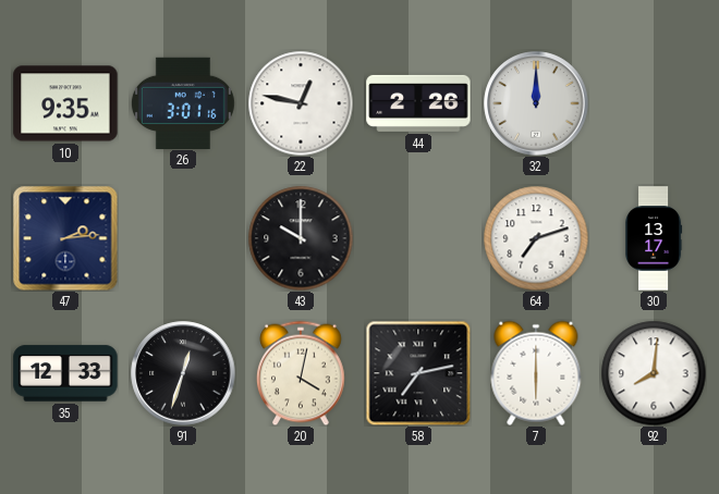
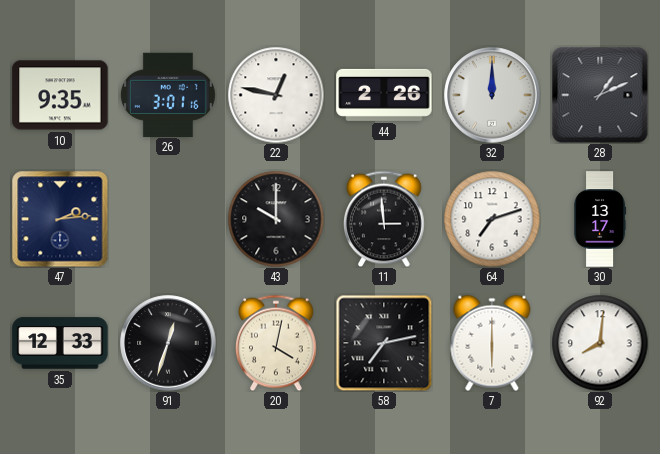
28: none -> 1:11 (600, 95)
11: none -> 2:59 (385, 219)
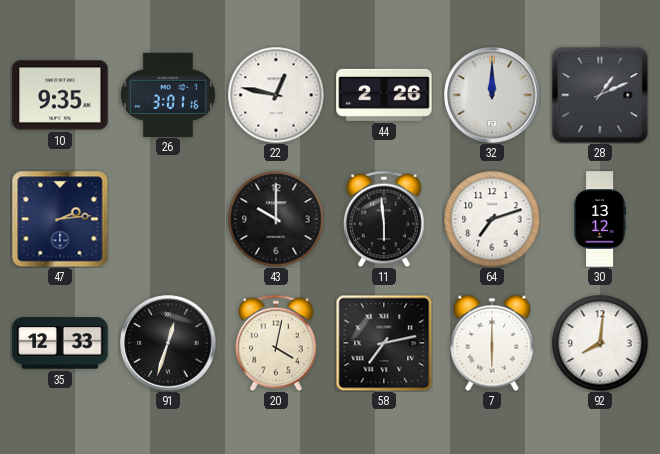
11: 2:59 -> 5:59 (385, 219)
30: 13:17 -> 13:12 (600, 219)
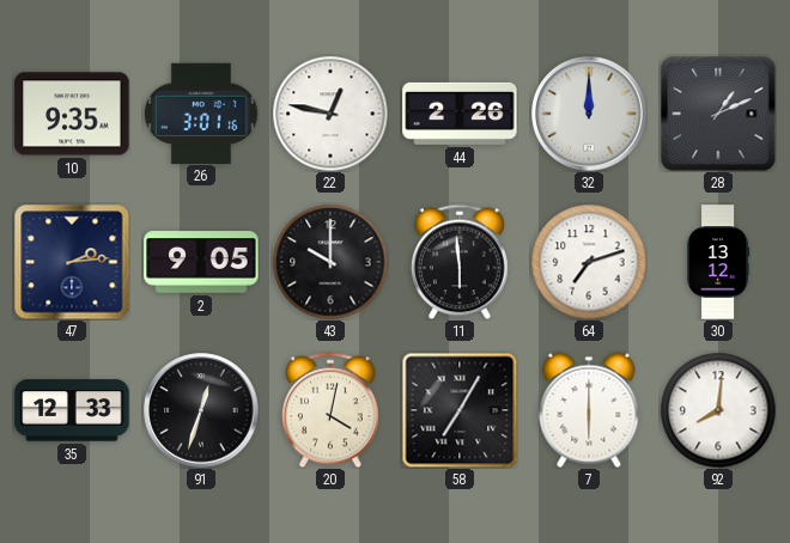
2: none -> 9:05 (201, 262)
58: 7:13 -> 7:05 (460, 410)
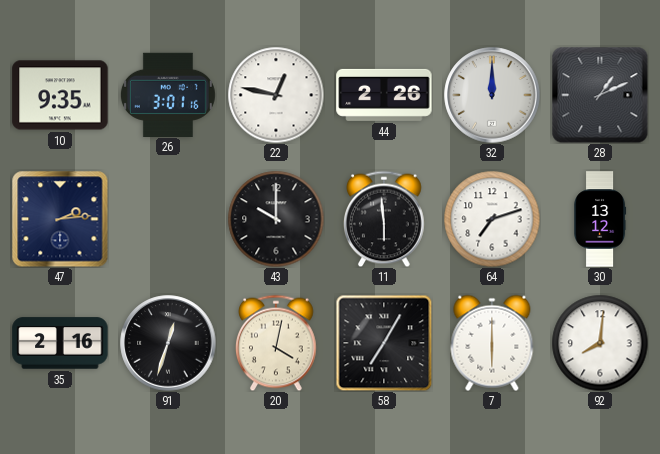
2: 9:05 -> none (201, 262)
35: 12:33 -> 2:16 (60, 343)
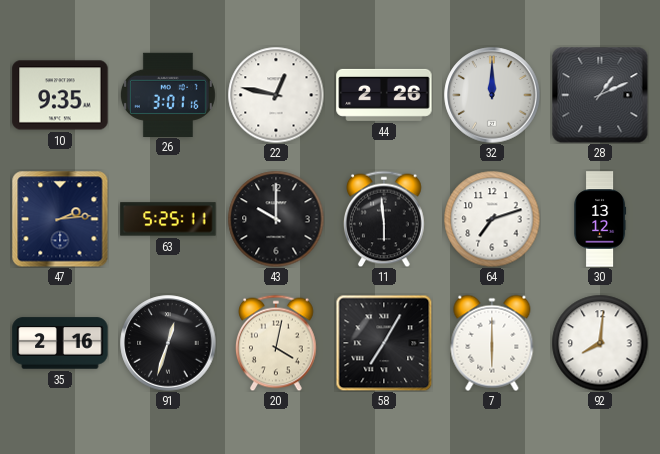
63: none -> 5:25 (168, 219)
